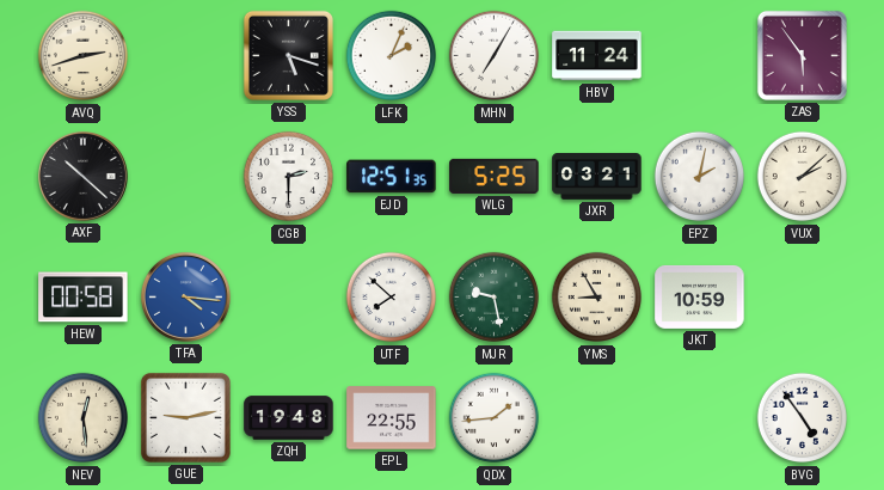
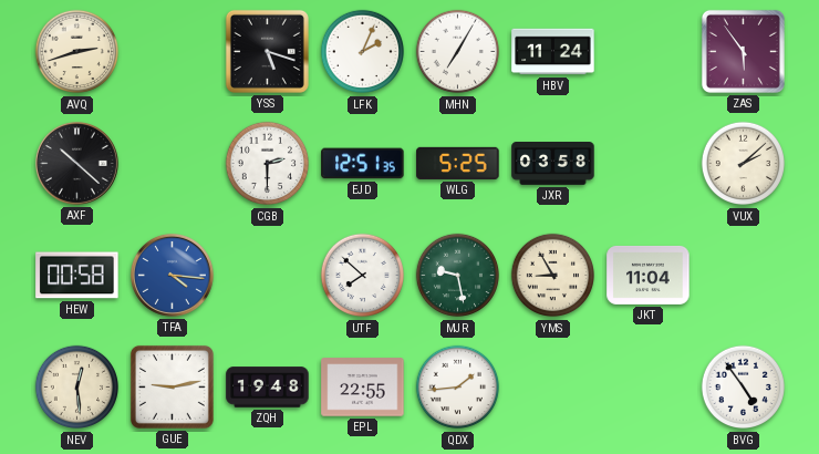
JXR: 03:21 -> 03:58 (553, 164)
EPZ: 2:02 -> none (700, 177)
JKT: 10:59 -> 11:04 (649, 275)
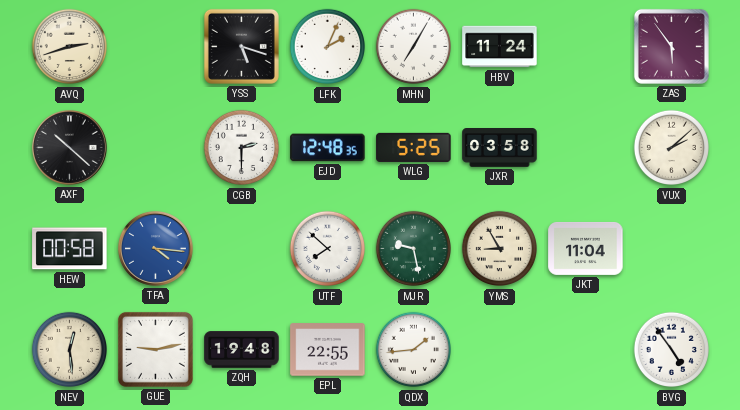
EJD: 12:51 -> 12:48 (328, 148)
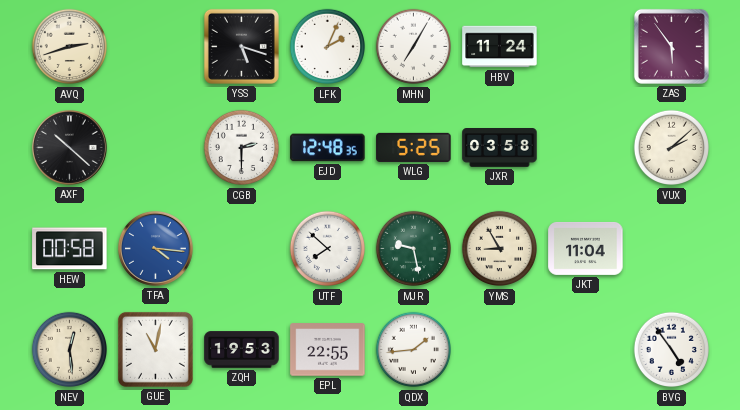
GUE: 9:13 -> 11:02 (155, 349)
ZQH: 19:48 -> 19:53 (242, 350)
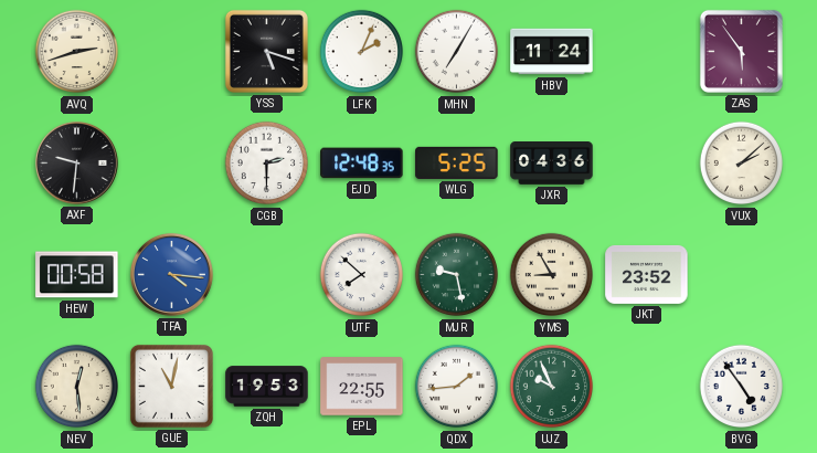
AXF: 10:22 -> 9:31 (76, 162)
JXR: 03:58 -> 04:36 (552, 164)
JKT: 11:04 -> 23:52 (647, 274)
UJZ: none -> 9:56 (552, 387)
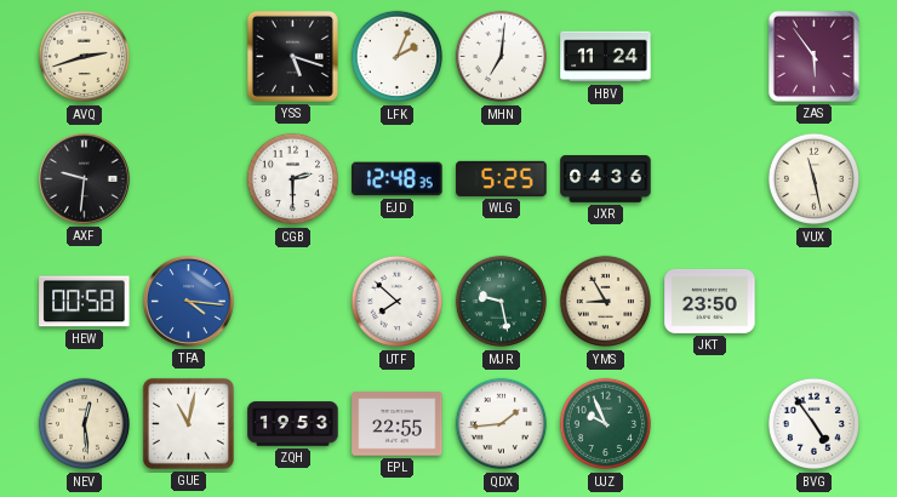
MHN: 7:05 -> 7:01 (502, 57)
VUX: 2:08 -> 11:28 (815, 179)
JKT: 23:52 -> 23:50 (710, 301)
